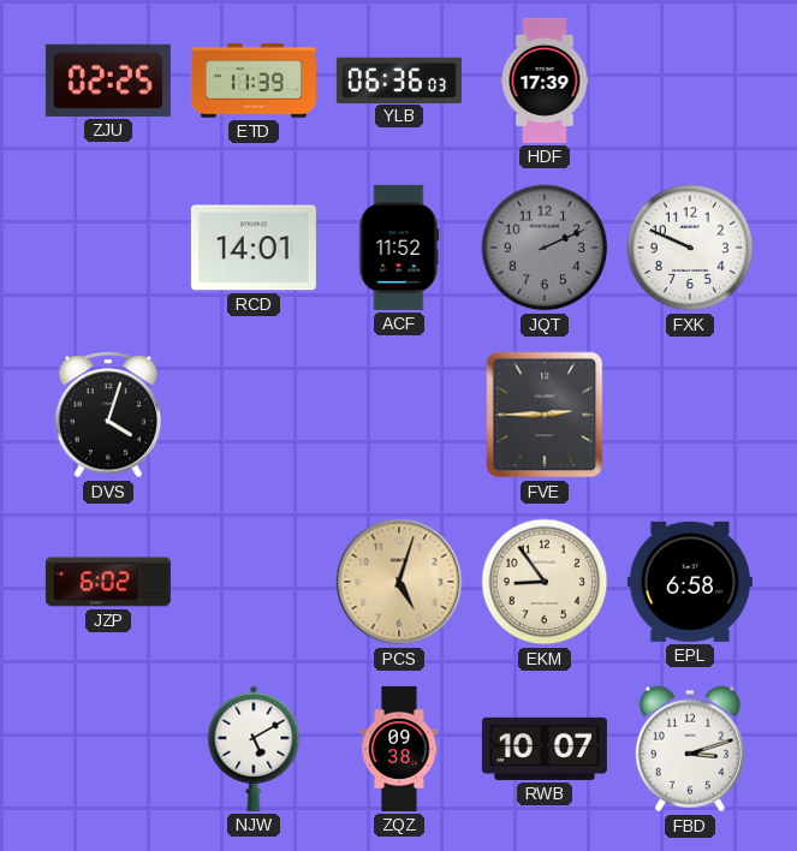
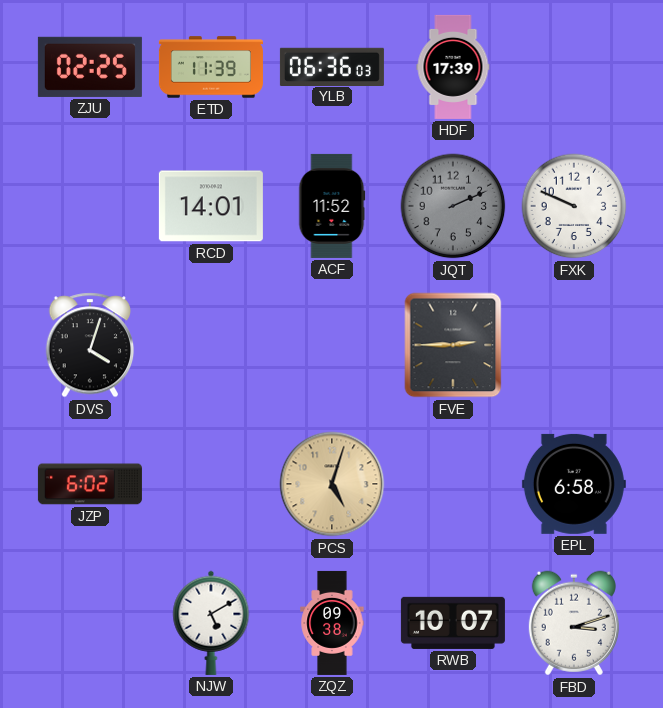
EKM: 8:54 -> none (545, 582)
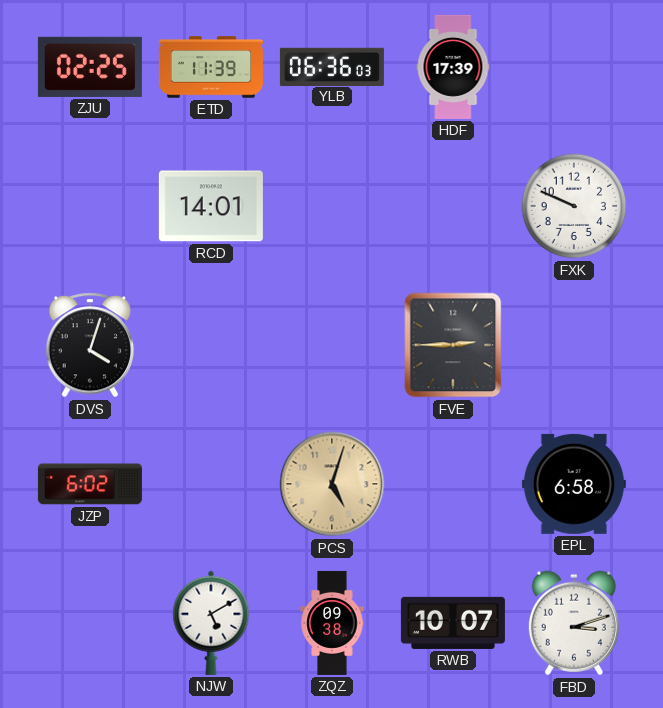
ACF: 11:52 -> none (332, 206)
JQT: 2:11 -> none (453, 206)
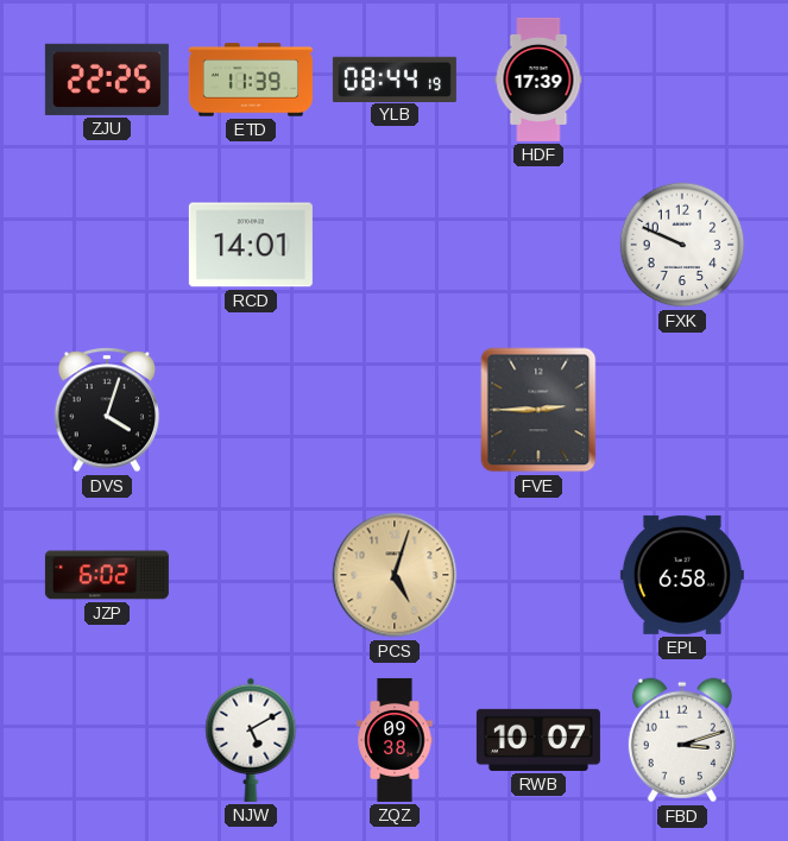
ZJU: 02:25 -> 22:25 (107, 80)
YLB: 06:36 -> 08:44 (395, 78)
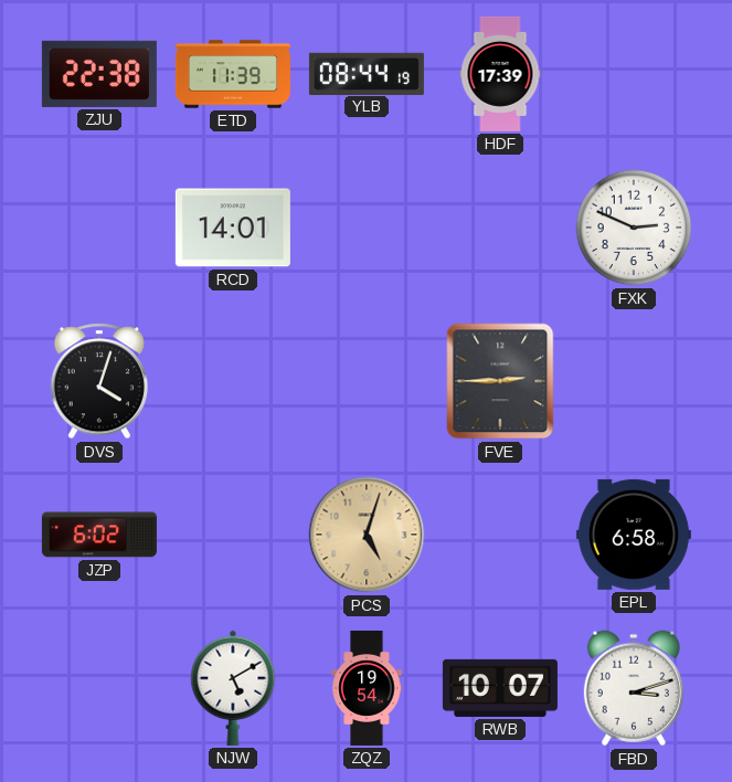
ZJU: 22:25 -> 22:38 (99, 74)
FXK: 9:49 -> 2:49 (634, 228)
ZQZ: 09:38 -> 19:54 (367, 688)
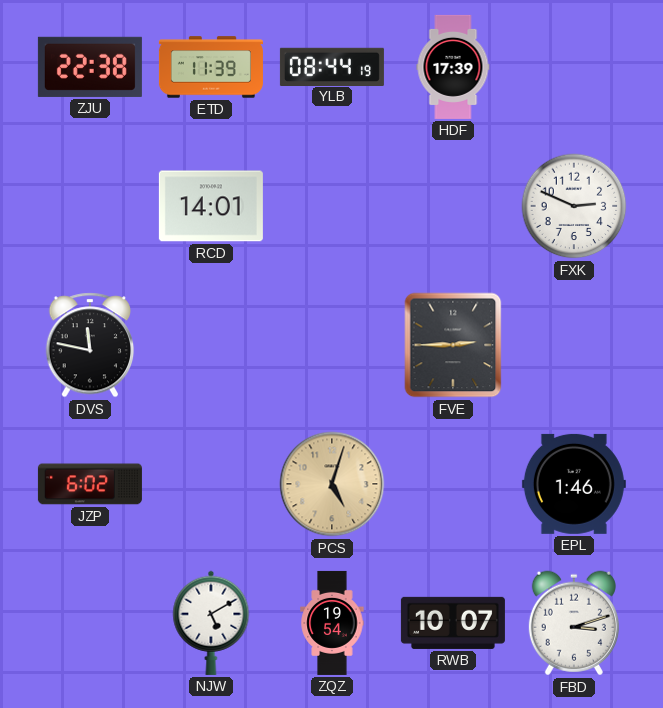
DVS: 4:03 -> 11:47 (90, 345)
EPL: 6:58 -> 1:46 (574, 484)
